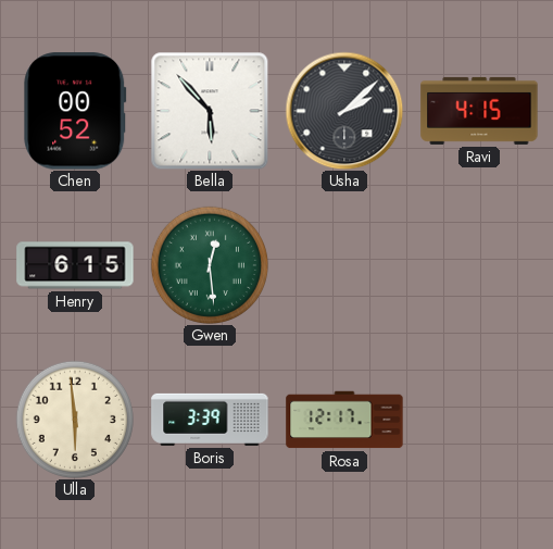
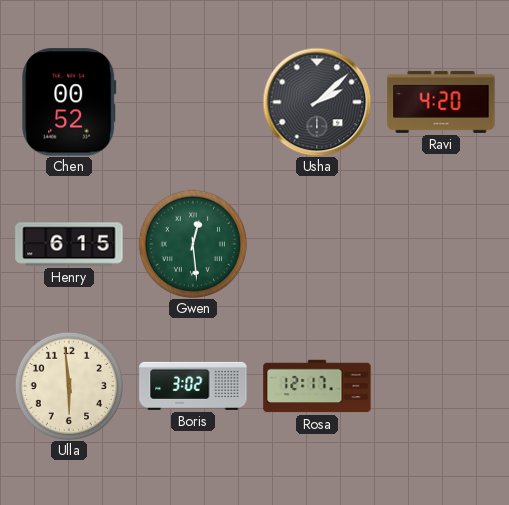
Bella: 5:53 -> none (210, 111)
Ravi: 4:15 -> 4:20 (441, 102)
Boris: 3:39 -> 3:02 (193, 386)
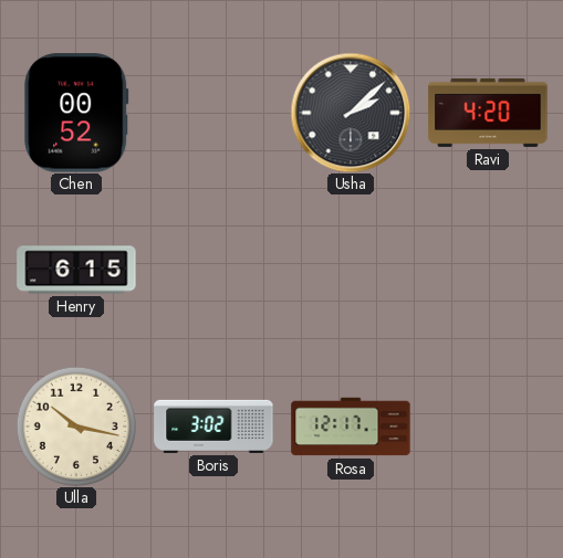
Gwen: 12:29 -> none (193, 244)
Ulla: 5:59 -> 10:17 (76, 427)
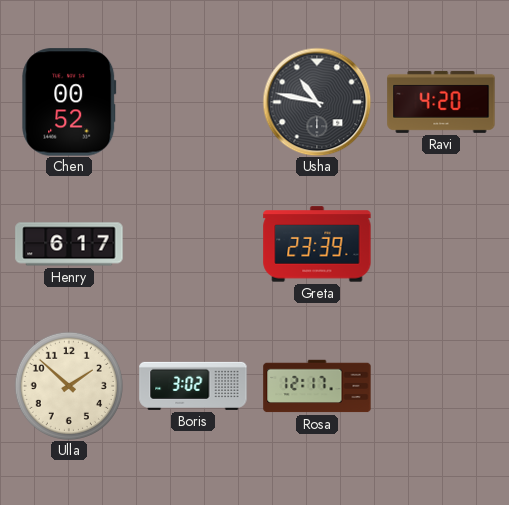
Usha: 2:08 -> 10:47 (317, 102)
Henry: 6:15 -> 6:17 (69, 244)
Greta: none -> 23:39 (317, 244)
Ulla: 10:17 -> 1:52 (69, 386)
